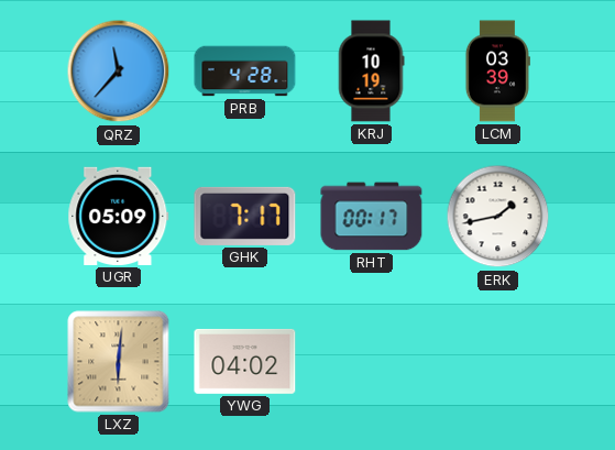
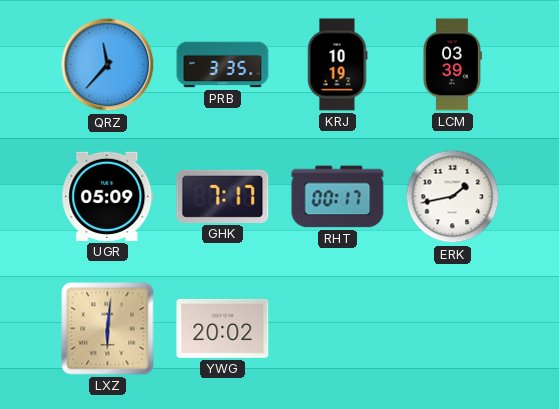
PRB: 4:28 -> 3:35 (223, 65)
YWG: 04:02 -> 20:02 (223, 328)
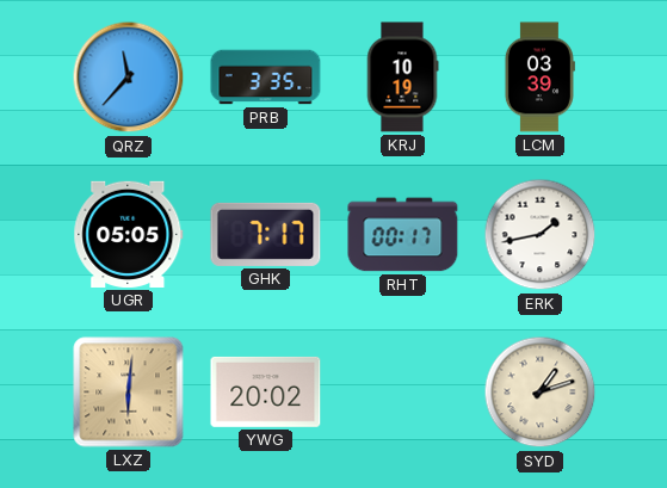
UGR: 05:09 -> 05:05 (129, 234)
SYD: none -> 1:12 (541, 393)
